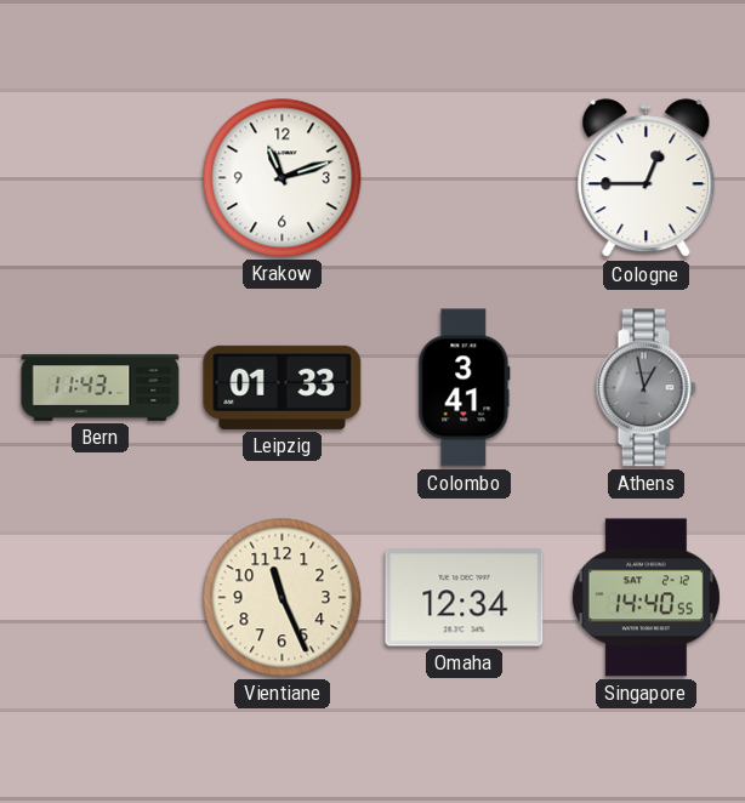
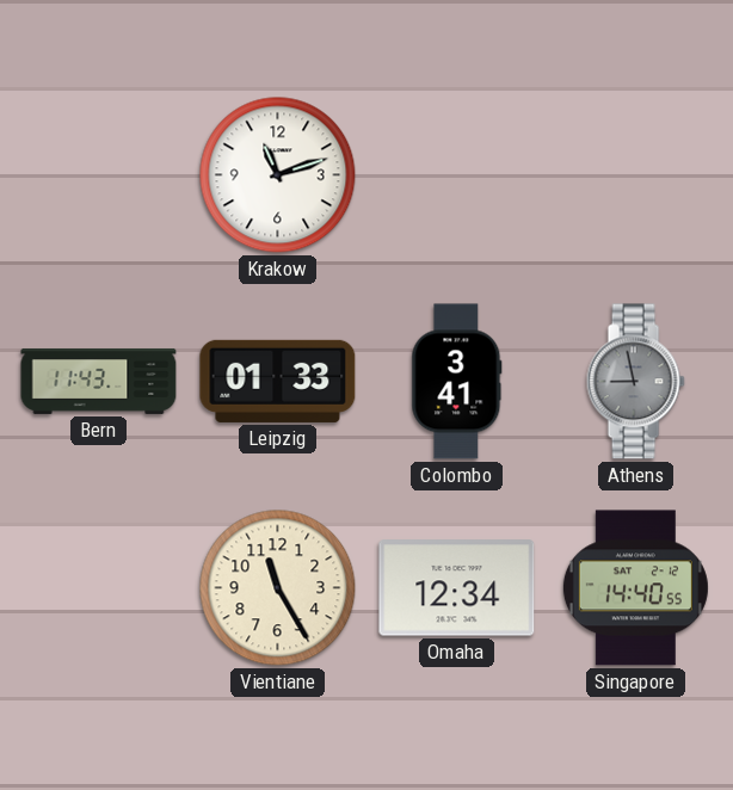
Cologne: 12:45 -> none (647, 178)
Athens: 12:58 -> 8:58 (635, 382)
Vientiane: 11:26 -> 11:25 (278, 588)
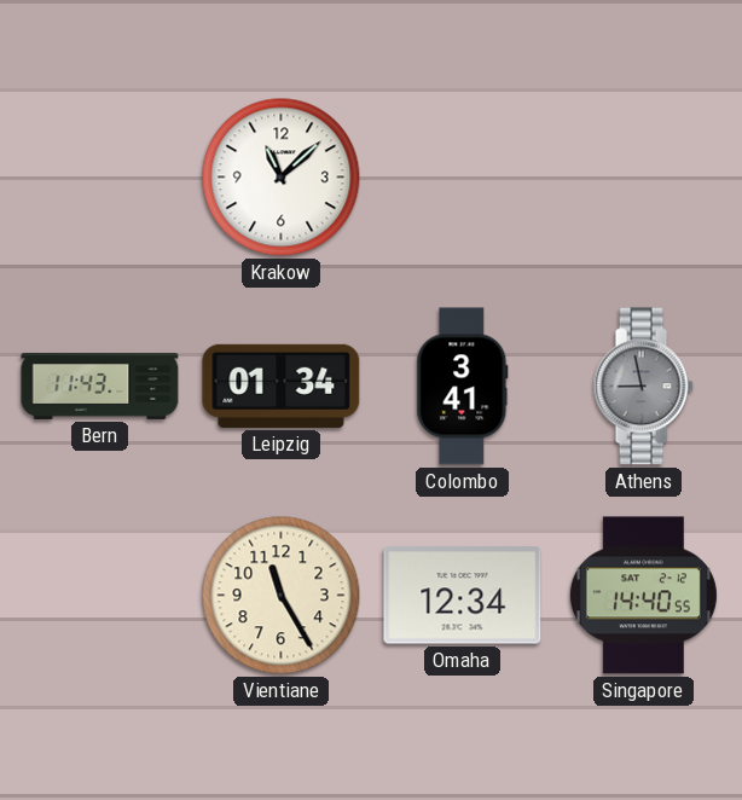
Krakow: 11:12 -> 11:08 (282, 178)
Leipzig: 01:33 -> 01:34 (282, 385)
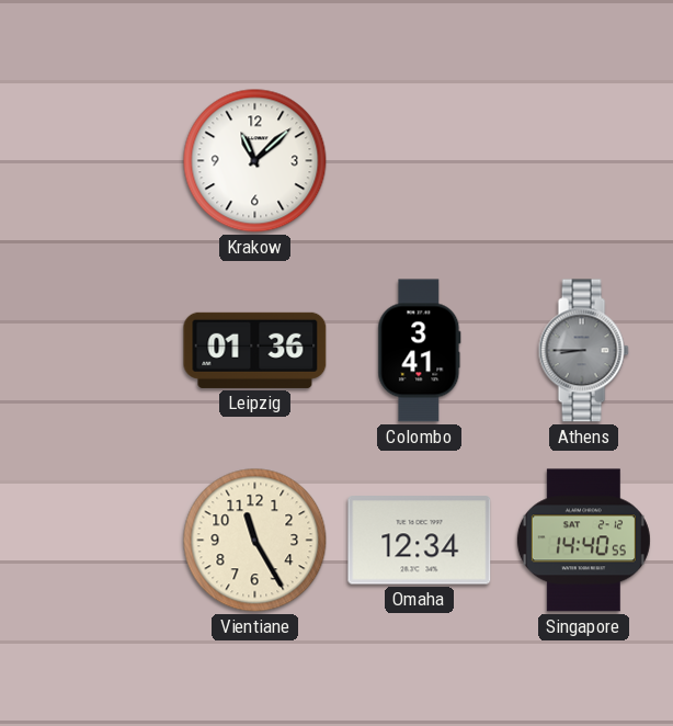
Bern: 11:43 -> none (100, 385)
Leipzig: 01:34 -> 01:36 (255, 350)
Athens: 8:58 -> 8:45 (583, 351)
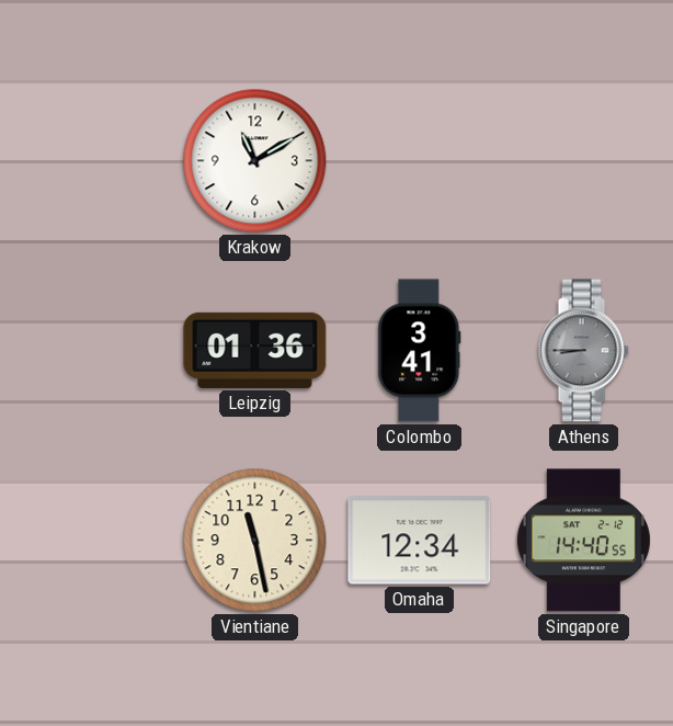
Krakow: 11:08 -> 11:10 (255, 161)
Vientiane: 11:25 -> 11:28 (255, 541)
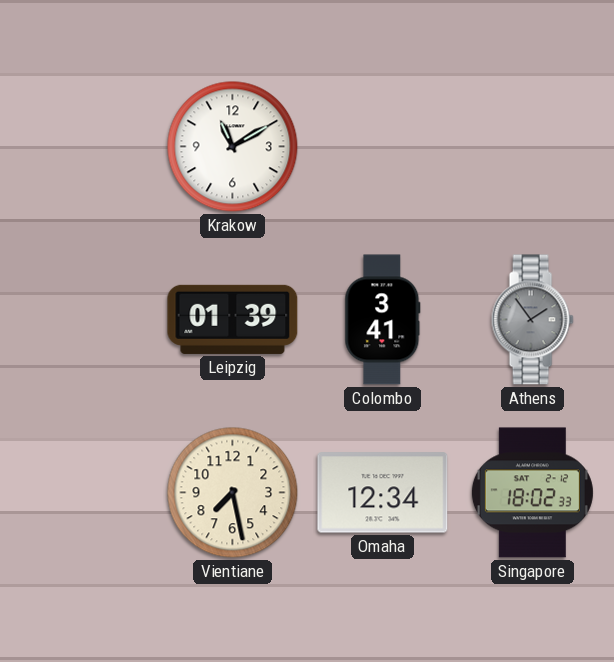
Leipzig: 01:36 -> 01:39 (233, 319)
Athens: 8:45 -> 1:54 (532, 320)
Vientiane: 11:28 -> 7:28 (233, 493)
Singapore: 14:40 -> 18:02 (532, 493)
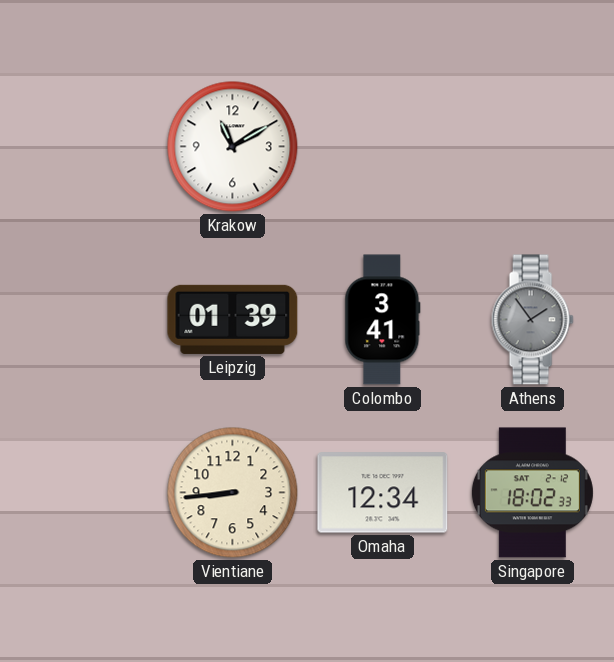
Vientiane: 7:28 -> 8:44 (233, 493)
